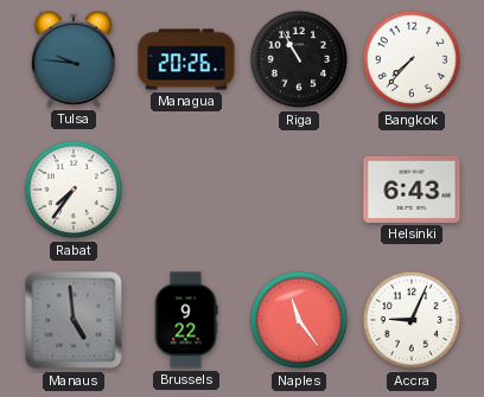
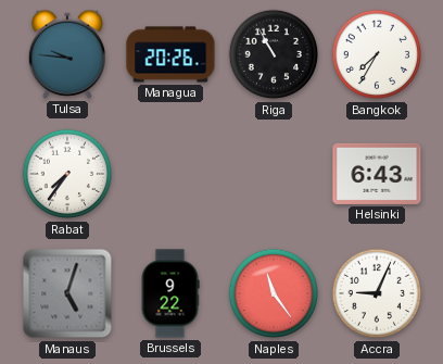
Bangkok: 7:37 -> 7:35 (376, 54)
Manaus: 4:59 -> 5:03 (67, 293)
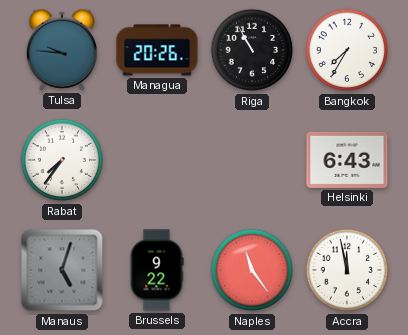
Accra: 9:04 -> 11:58 (346, 270)
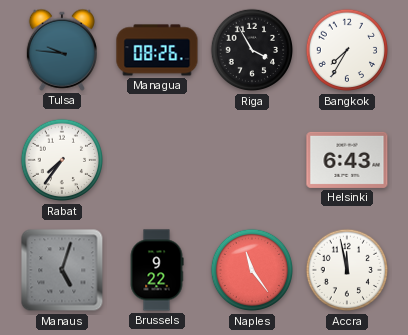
Managua: 20:26 -> 08:26 (157, 50)
Riga: 10:55 -> 3:55 (251, 50)
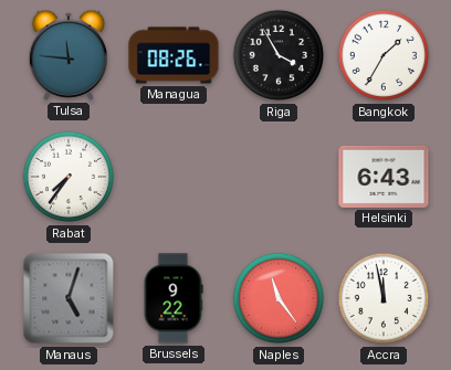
Tulsa: 9:46 -> 11:46 (67, 55)
Bangkok: 7:35 -> 1:35 (382, 55)
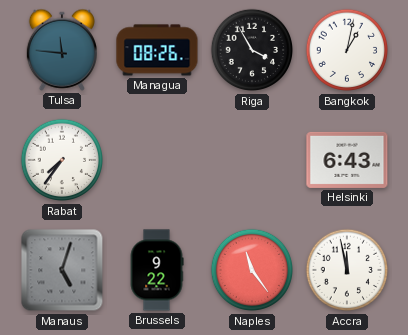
Bangkok: 1:35 -> 1:02 (346, 50)
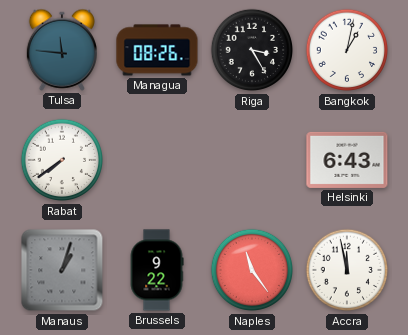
Riga: 3:55 -> 3:25 (251, 50)
Rabat: 7:36 -> 7:39 (61, 160)
Manaus: 5:03 -> 1:03 (62, 270)
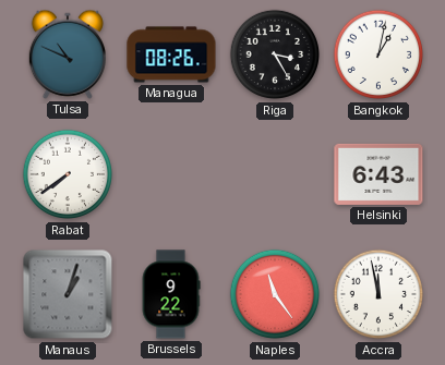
Tulsa: 11:46 -> 10:49 (67, 54)
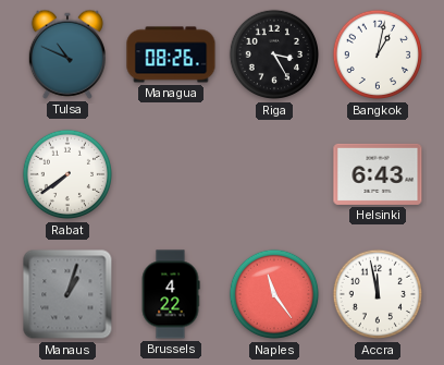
Brussels: 9:22 -> 4:22 (171, 294)
